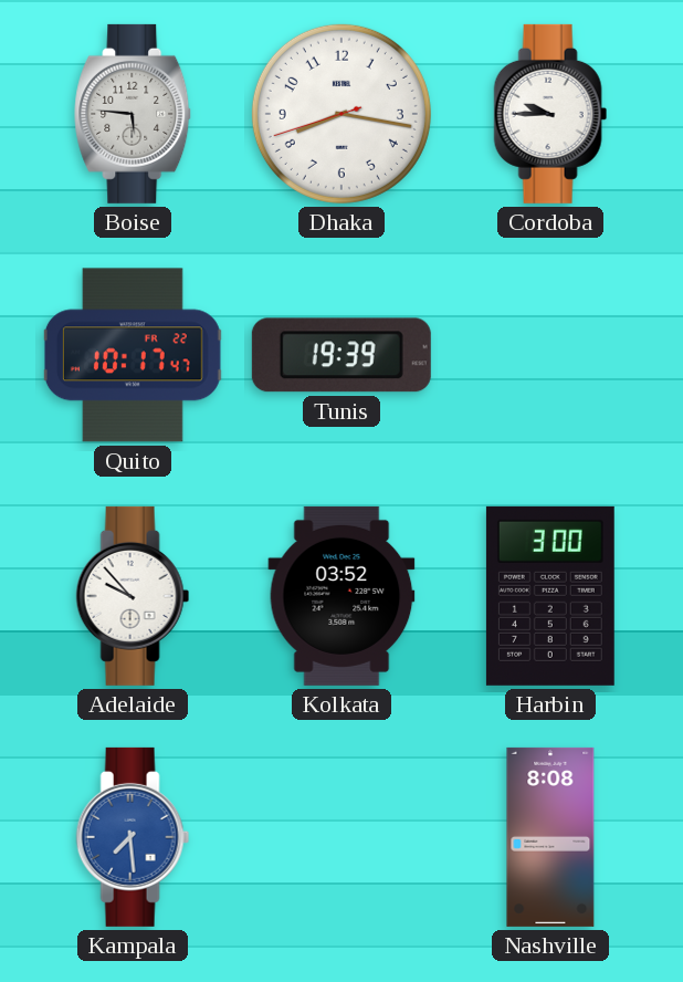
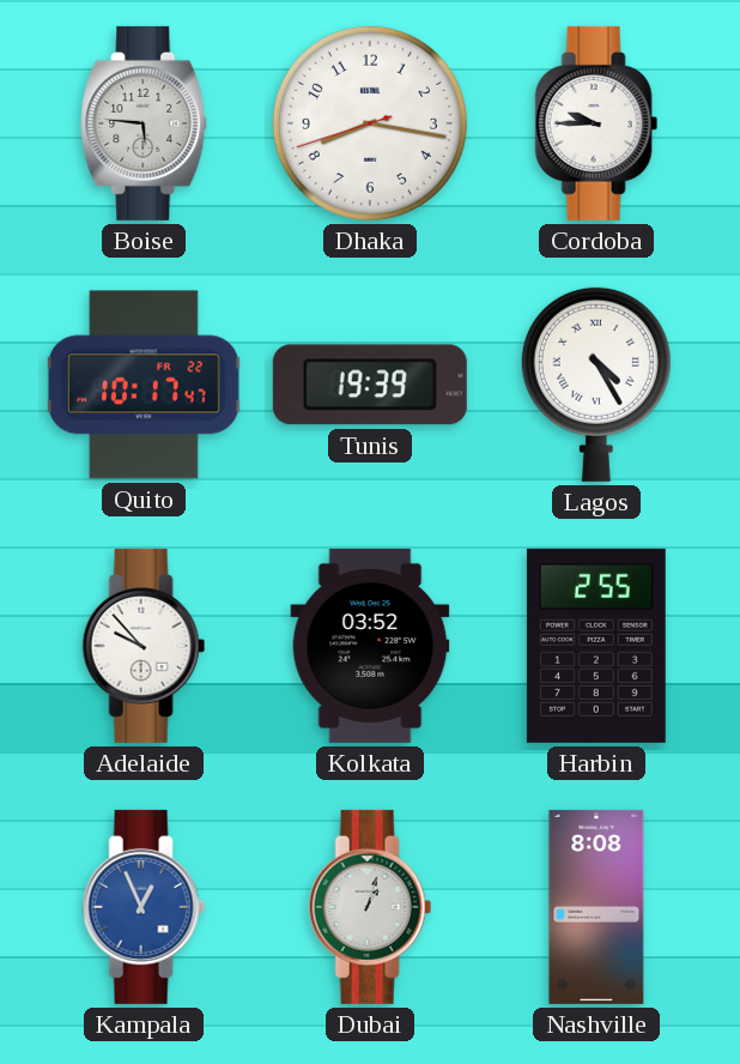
Lagos: none -> 4:25 (596, 385)
Harbin: 3:00 -> 2:55 (596, 646)
Kampala: 7:29 -> 12:56 (144, 907)
Dubai: none -> 1:03 (370, 907)
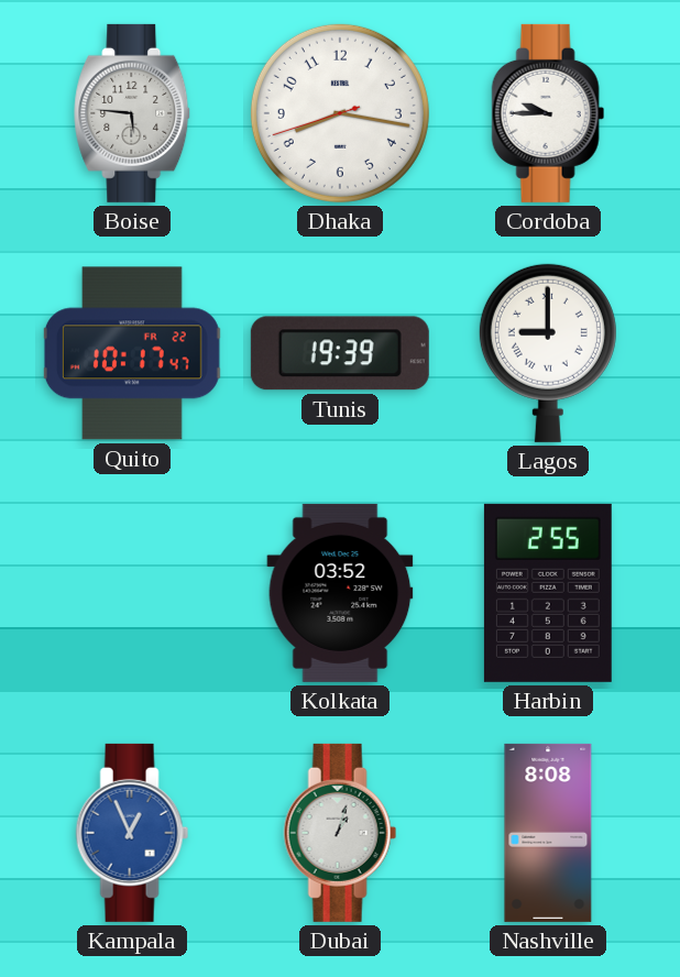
Lagos: 4:25 -> 9:00 (548, 353)
Adelaide: 9:53 -> none (144, 646)
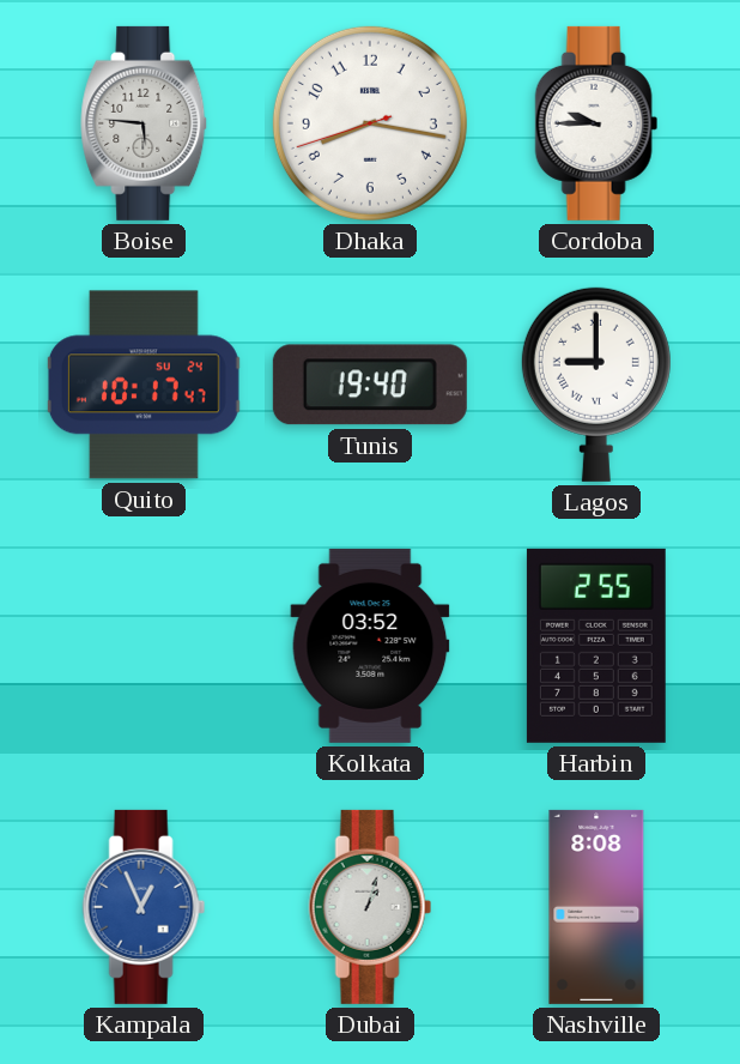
Quito date: FR 22 -> SU 24 (144, 385)
Tunis: 19:39 -> 19:40 (370, 385)
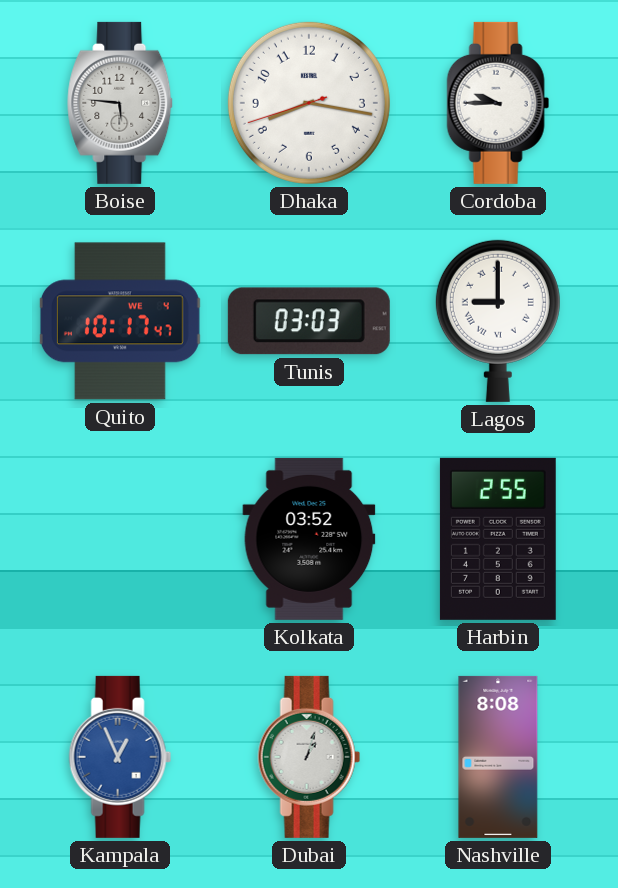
Quito date: SU 24 -> WE 4 (120, 321)
Tunis: 19:40 -> 03:03 (309, 321)
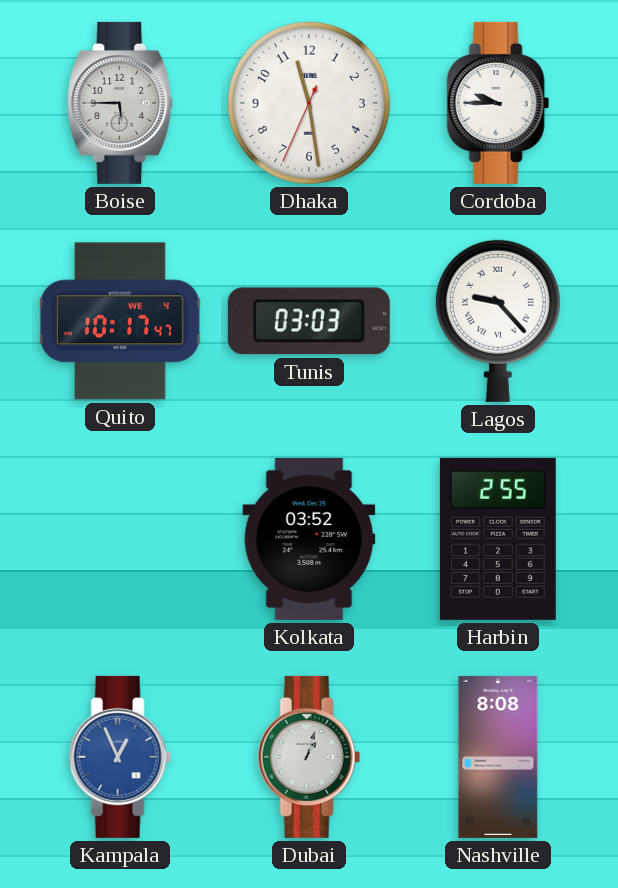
Boise: 5:46 -> 5:45 (121, 103)
Dhaka: 8:16 -> 11:28 (309, 103)
Lagos: 9:00 -> 9:23 (498, 321)
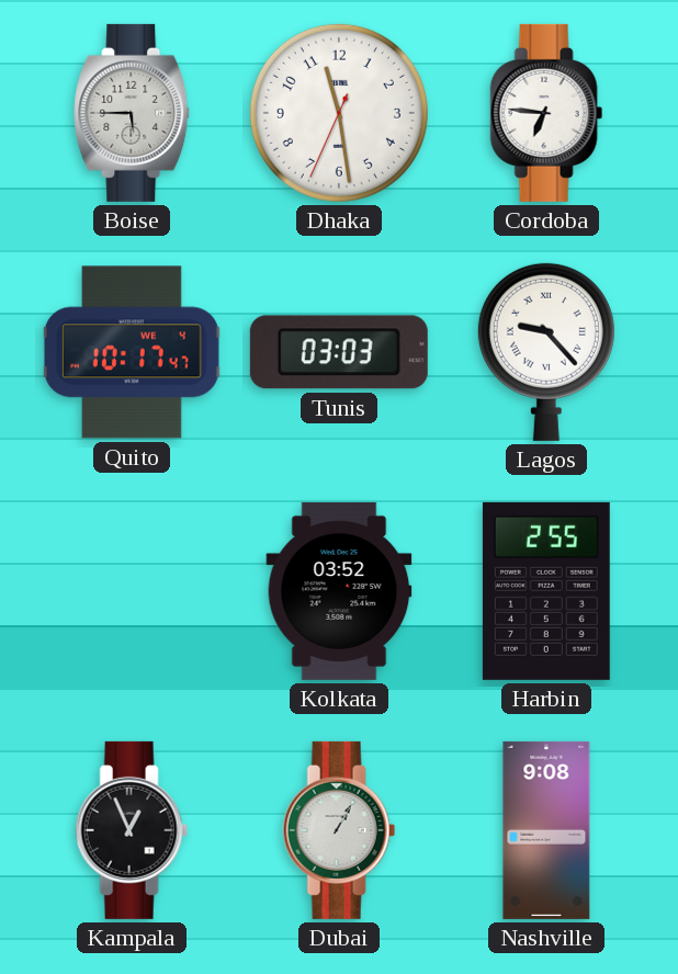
Cordoba: 9:45 -> 6:46 (546, 113)
Kampala dial: blue -> black (132, 830)
Dubai: 1:03 -> 1:05 (339, 830)
Nashville: 8:08 -> 9:08 (546, 830)
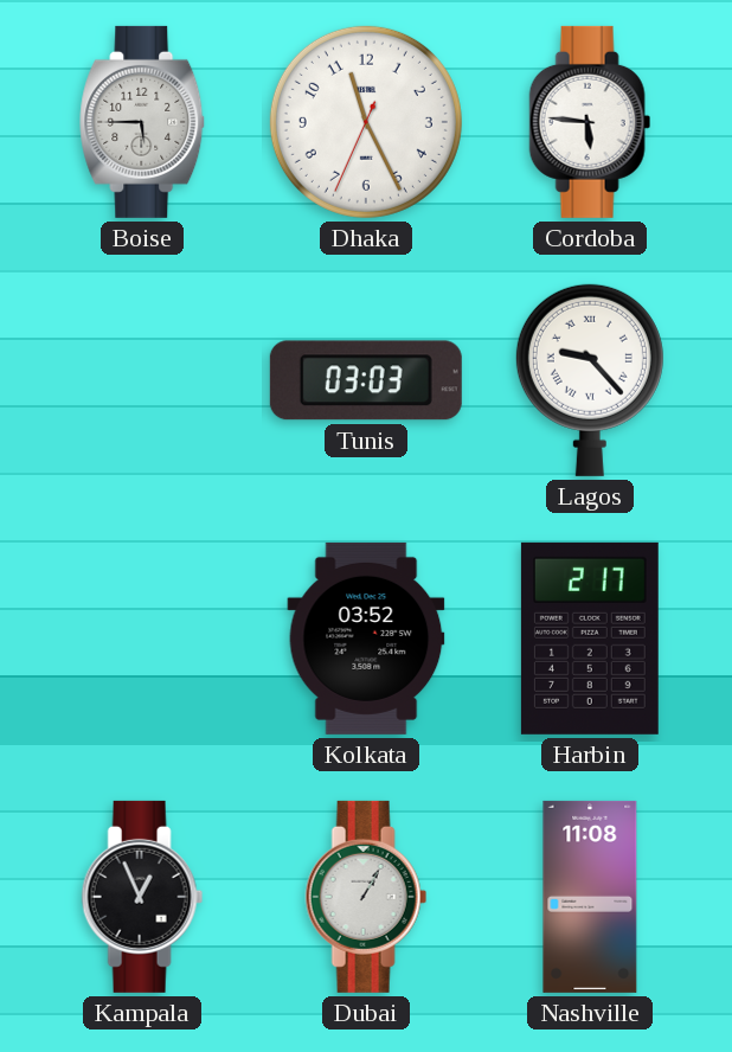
Dhaka: 11:28 -> 11:25 (366, 122)
Cordoba: 6:46 -> 5:46 (590, 122)
Quito: 10:17 -> none (132, 352)
Harbin: 2:55 -> 2:17 (590, 639)
Nashville: 9:08 -> 11:08 (590, 897)
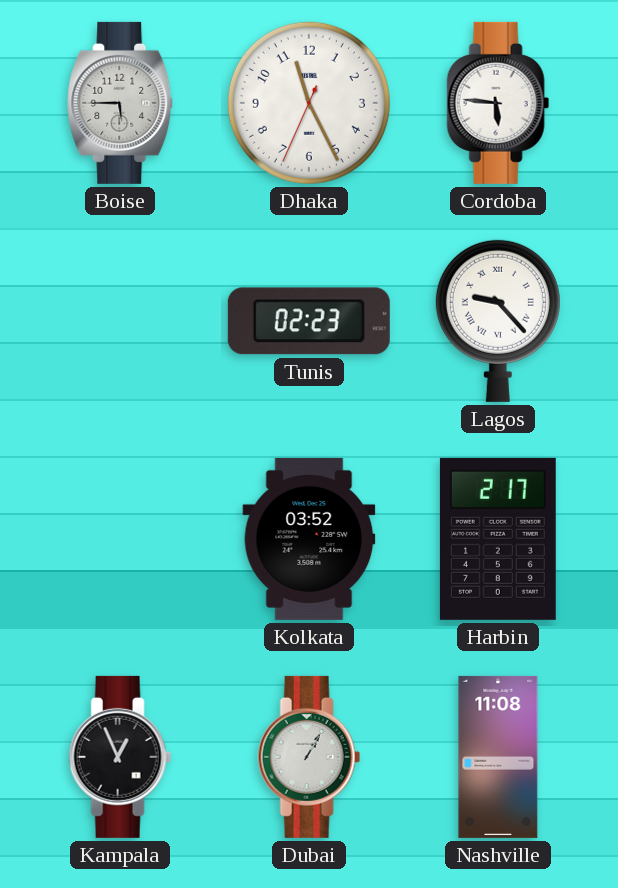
Tunis: 03:03 -> 02:23 (309, 321)
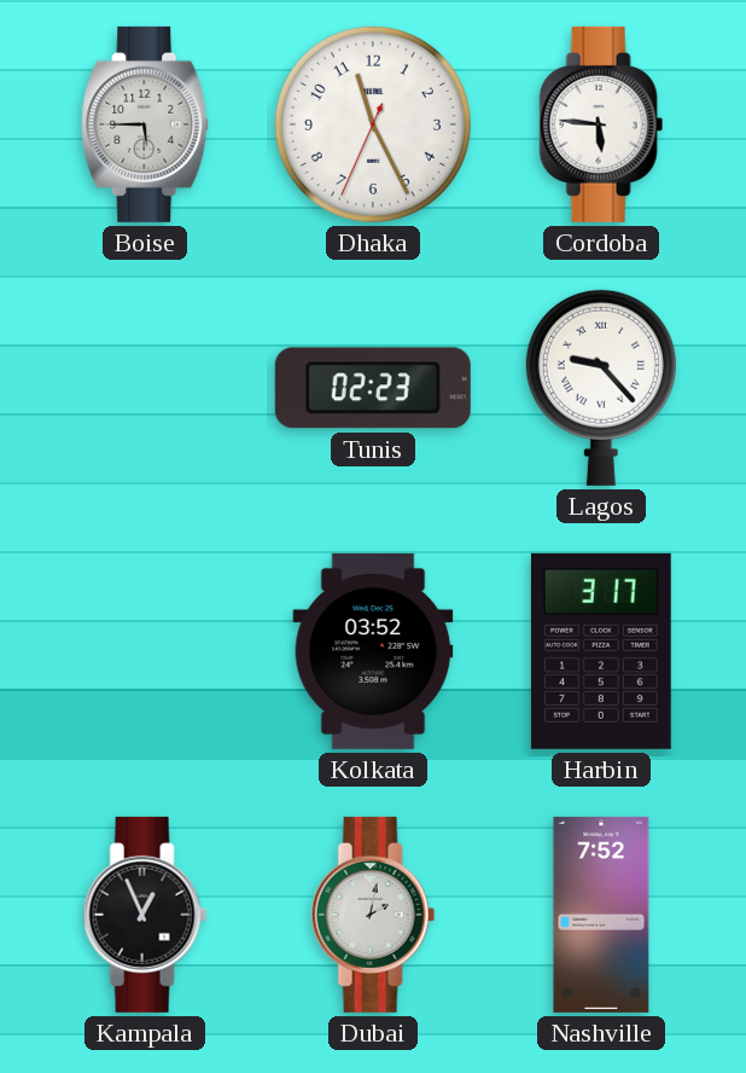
Harbin: 2:17 -> 3:17 (601, 651)
Dubai: 1:05 -> 2:02 (373, 915)
Nashville: 11:08 -> 7:52 (601, 915)
